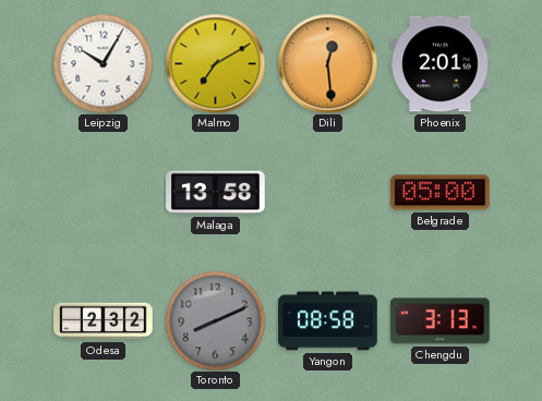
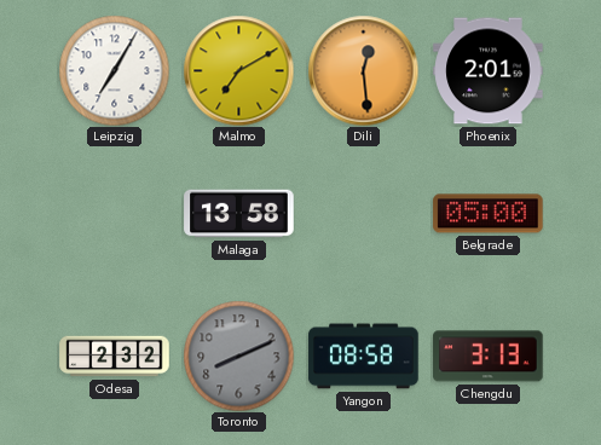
Leipzig: 10:05 -> 7:05 (114, 70)
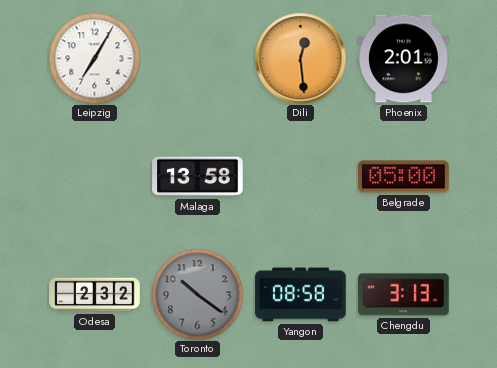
Malmo: 7:10 -> none (238, 70)
Toronto: 8:11 -> 10:21 (197, 294)
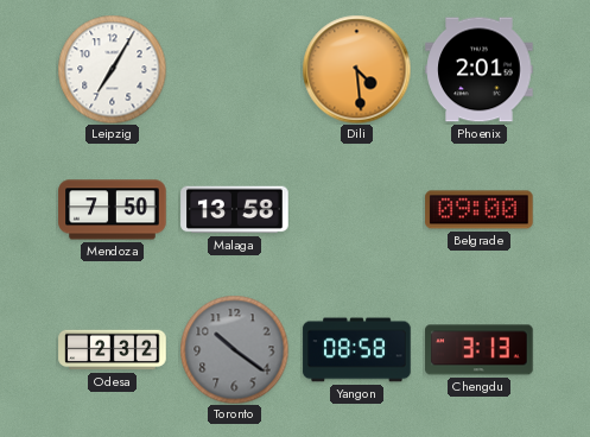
Dili: 12:29 -> 4:29 (356, 69)
Mendoza: none -> 7:50 (113, 210)
Belgrade: 05:00 -> 09:00 (480, 210)
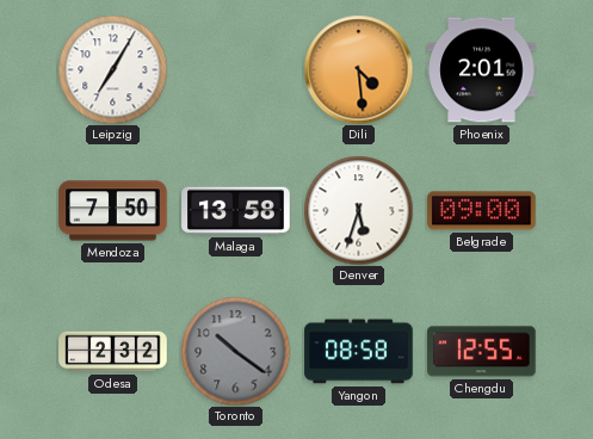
Denver: none -> 5:33 (358, 210)
Chengdu: 3:13 -> 12:55 (482, 352)
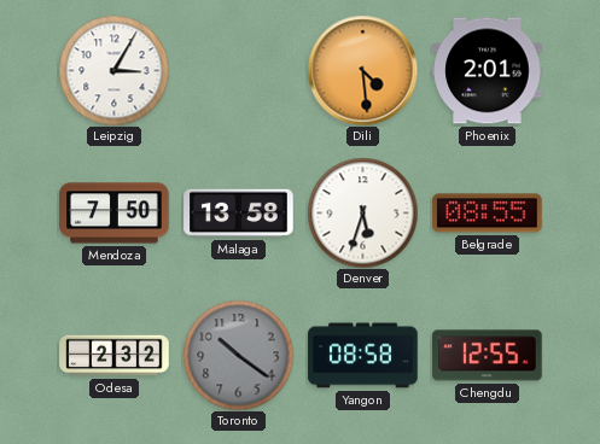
Leipzig: 7:05 -> 3:05 (113, 70)
Belgrade: 09:00 -> 08:55 (488, 214)
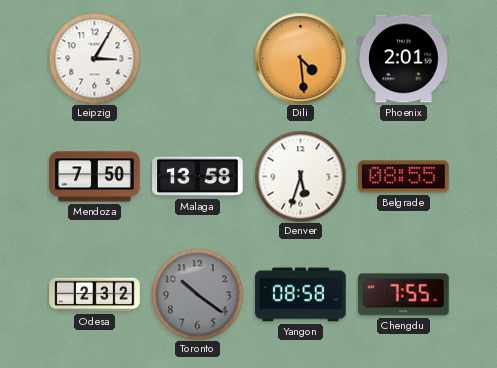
Chengdu: 12:55 -> 7:55 (404, 295)
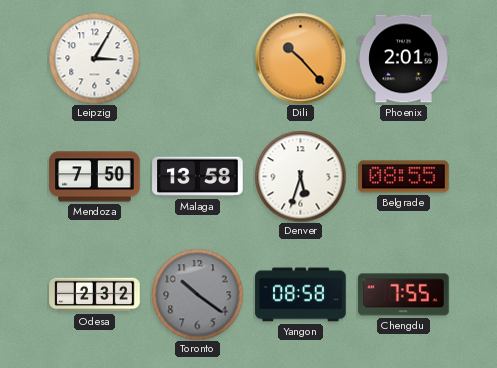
Dili: 4:29 -> 10:23 (300, 58)
